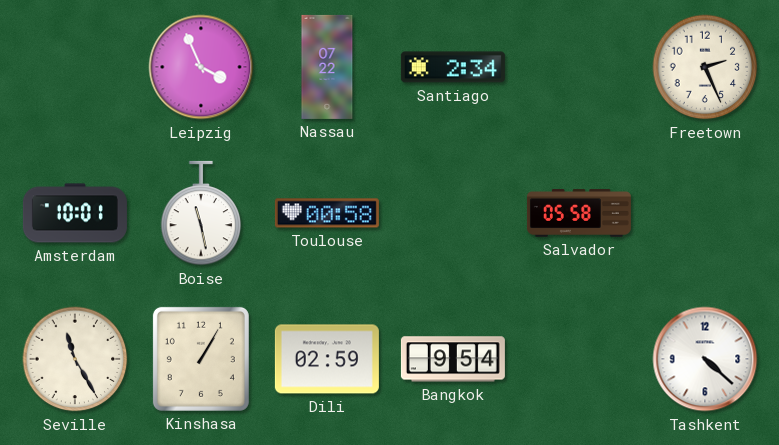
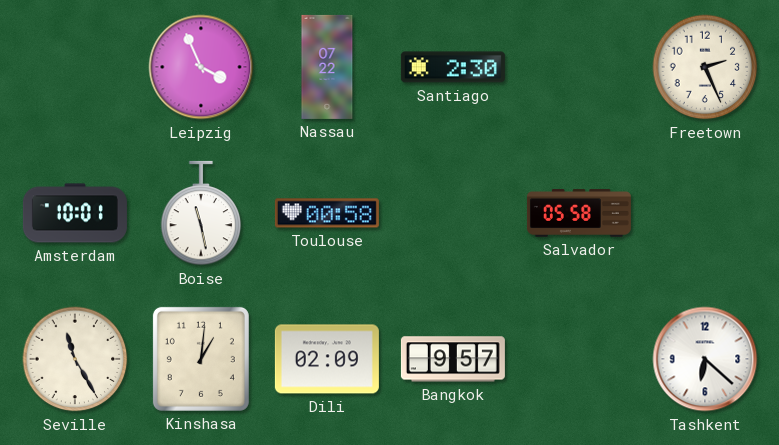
Santiago: 2:34 -> 2:30 (453, 67)
Kinshasa: 1:05 -> 1:01 (201, 359)
Dili: 02:59 -> 02:09 (327, 359)
Bangkok: 9:54 -> 9:57 (453, 359)
Tashkent: 4:22 -> 6:22 (705, 359)
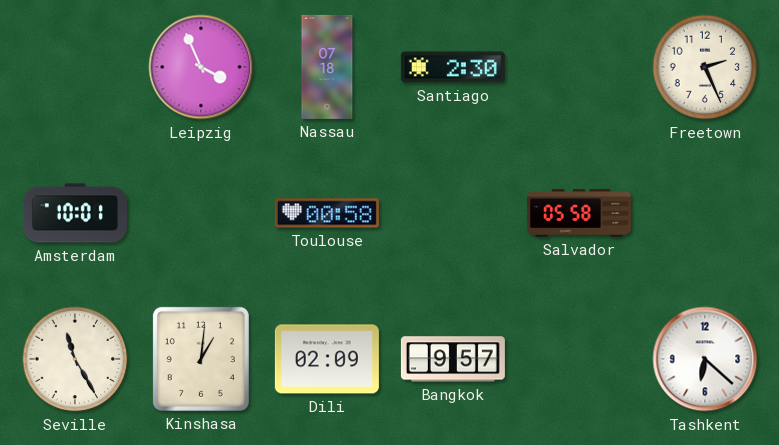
Nassau: 07:22 -> 07:18 (327, 67)
Boise: 11:28 -> none (201, 213)
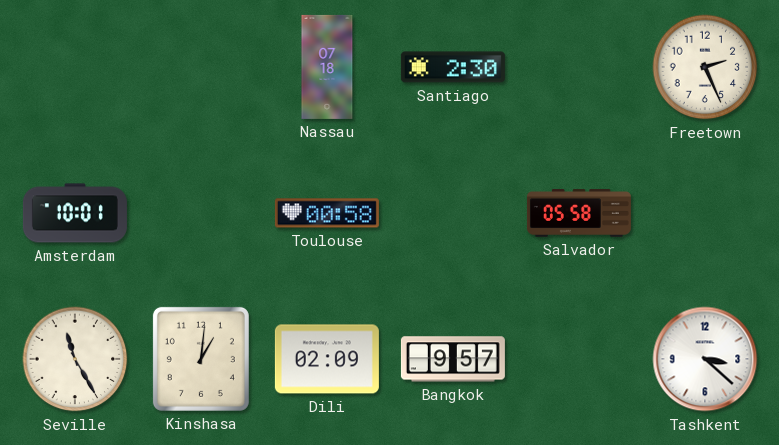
Leipzig: 3:56 -> none (201, 67)
Tashkent: 6:22 -> 3:22 (705, 359)
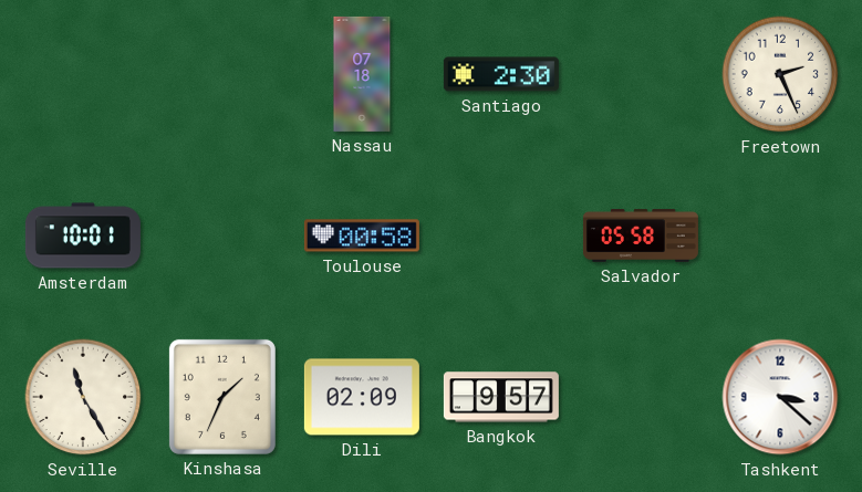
Kinshasa: 1:01 -> 1:34 (222, 397)
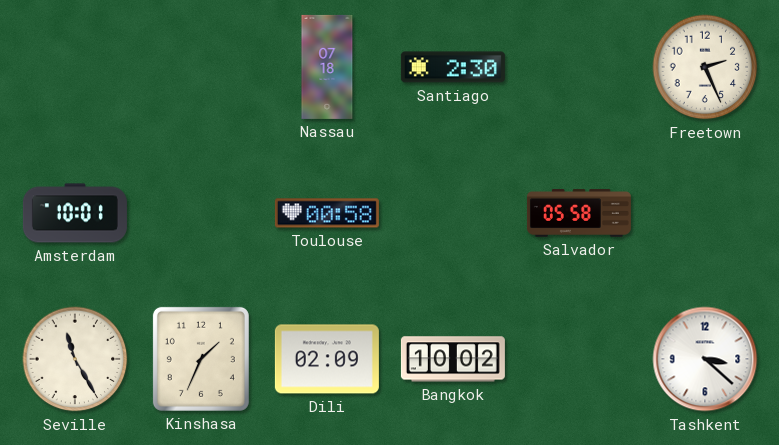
Bangkok: 9:57 -> 10:02 (453, 359)
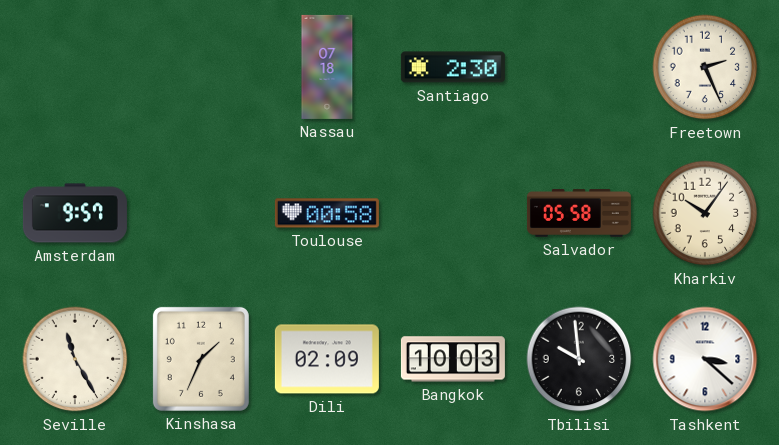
Amsterdam: 10:01 -> 9:57 (75, 213)
Kharkiv: none -> 10:06 (705, 213)
Bangkok: 10:02 -> 10:03 (453, 359)
Tbilisi: none -> 9:59 (579, 359)
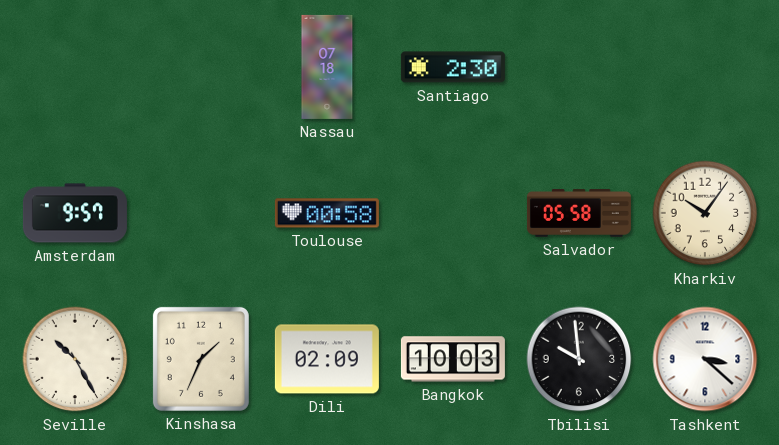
Freetown: 2:26 -> none (705, 67)
Seville: 11:25 -> 10:25 (75, 359)
